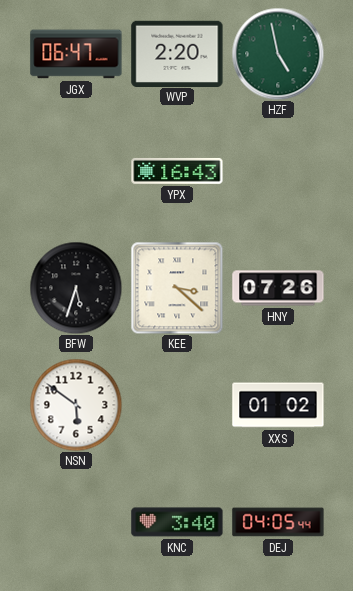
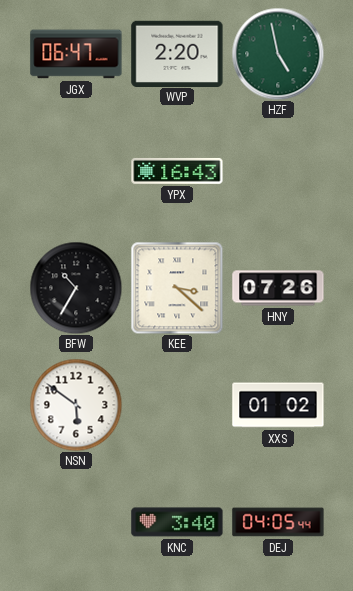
BFW: 5:33 -> 10:35 (76, 288)
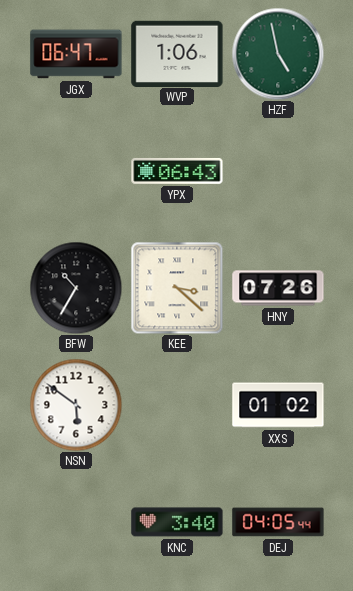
WVP: 2:20 -> 1:06 (177, 53)
YPX: 16:43 -> 06:43 (177, 171)
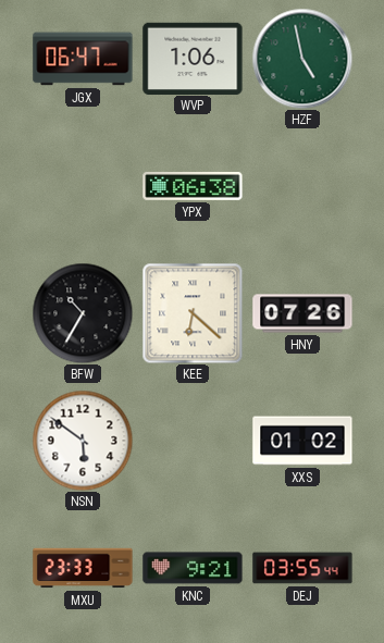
YPX: 06:43 -> 06:38 (193, 186)
KEE: 3:22 -> 6:22 (193, 313)
MXU: none -> 23:33 (83, 568)
KNC: 3:40 -> 9:21 (193, 568)
DEJ: 04:05 -> 03:55 (302, 568)
